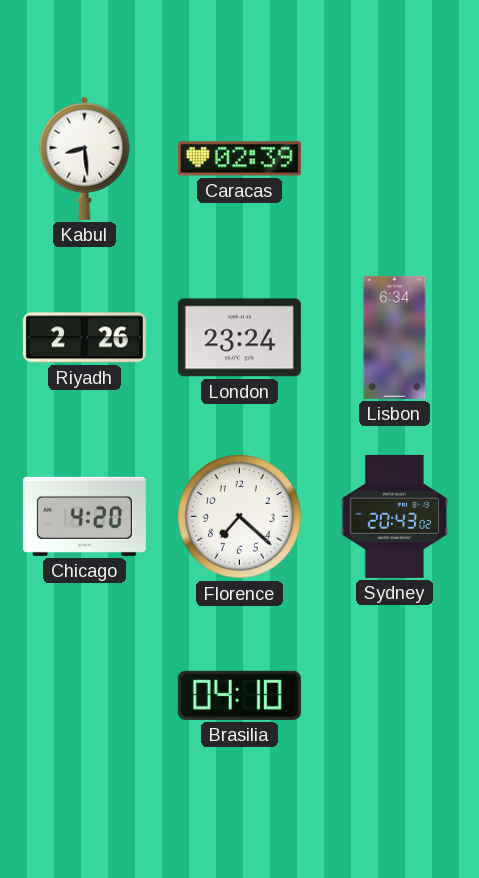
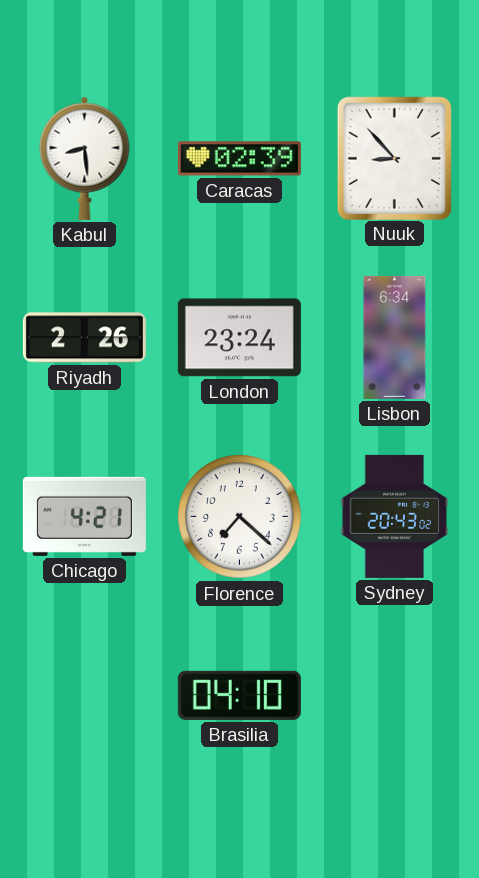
Nuuk: none -> 8:53 (394, 158)
Chicago: 4:20 -> 4:21 (84, 516)
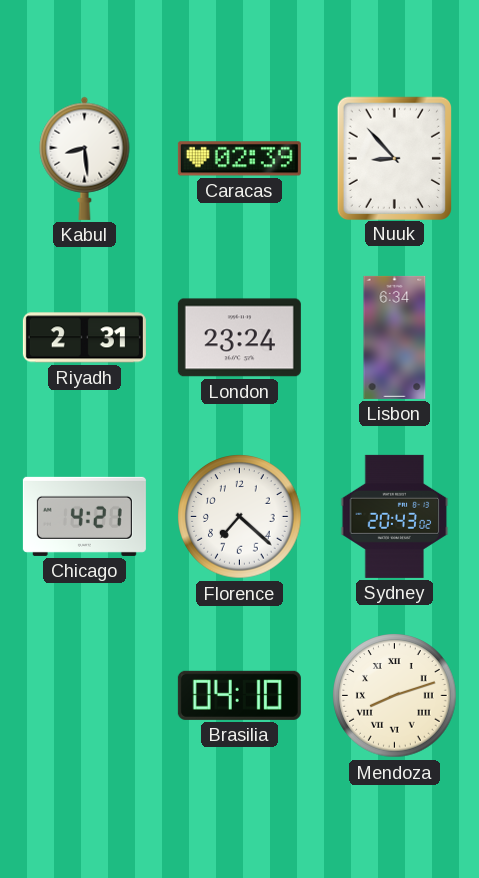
Riyadh: 2:26 -> 2:31 (84, 338)
Mendoza: none -> 8:12 (395, 696)
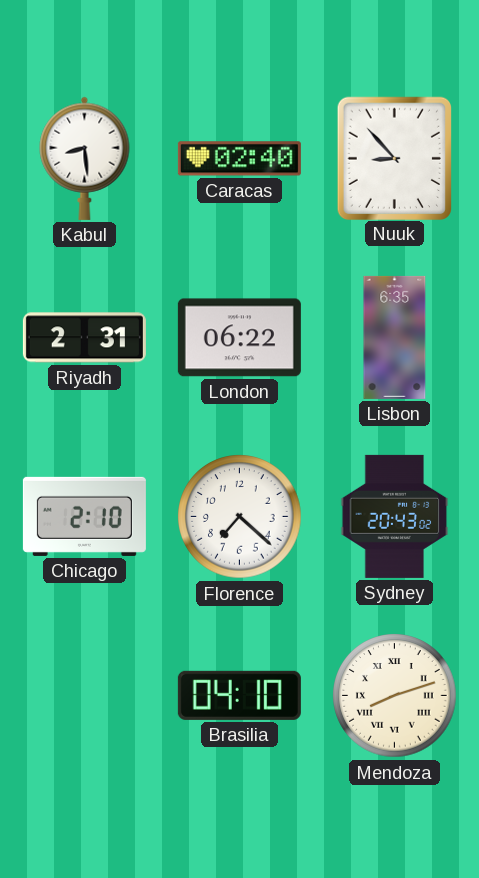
Caracas: 02:39 -> 02:40 (239, 159)
London: 23:24 -> 06:22 (239, 338)
Lisbon: 6:34 -> 6:35 (395, 337)
Chicago: 4:21 -> 2:10 (84, 516)
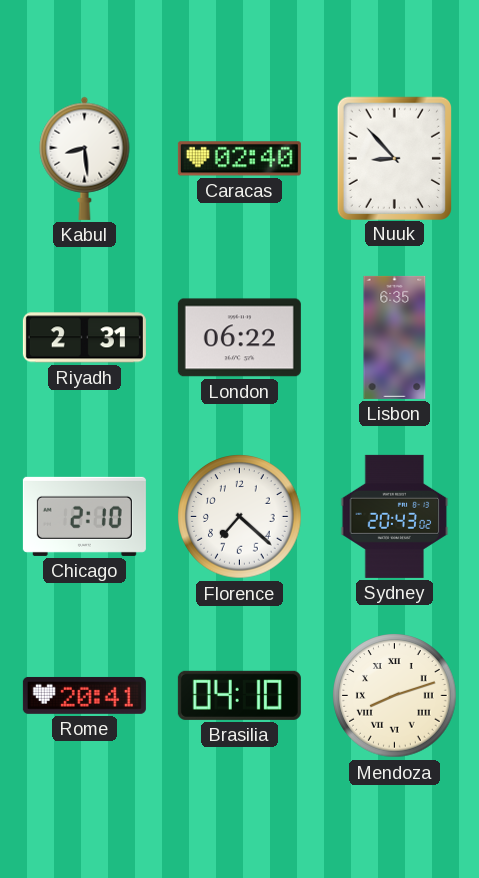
Rome: none -> 20:41 (84, 695)
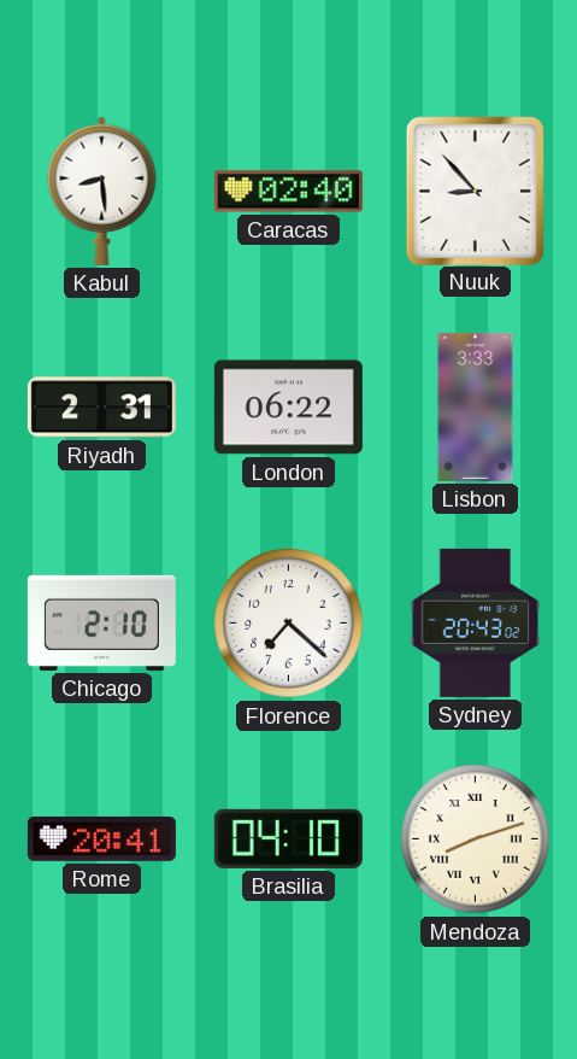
Lisbon: 6:35 -> 3:33 (476, 406)
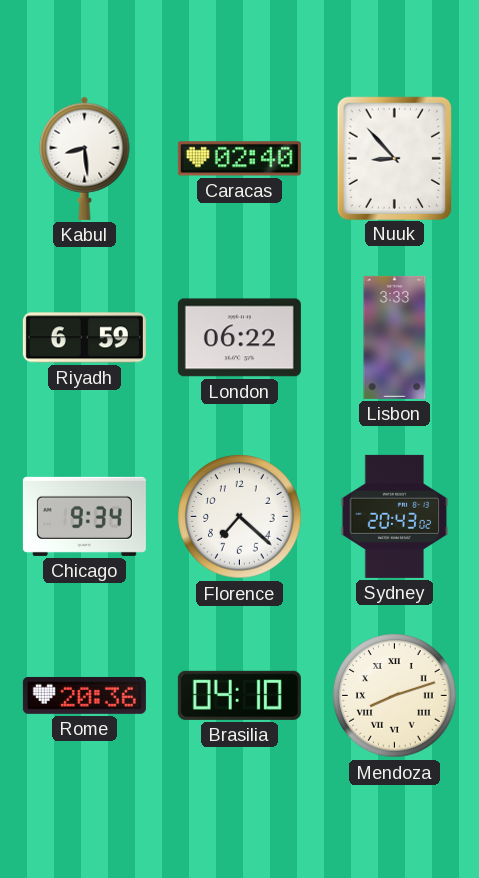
Riyadh: 2:31 -> 6:59 (84, 338)
Chicago: 2:10 -> 9:34 (84, 516)
Rome: 20:41 -> 20:36 (84, 695)
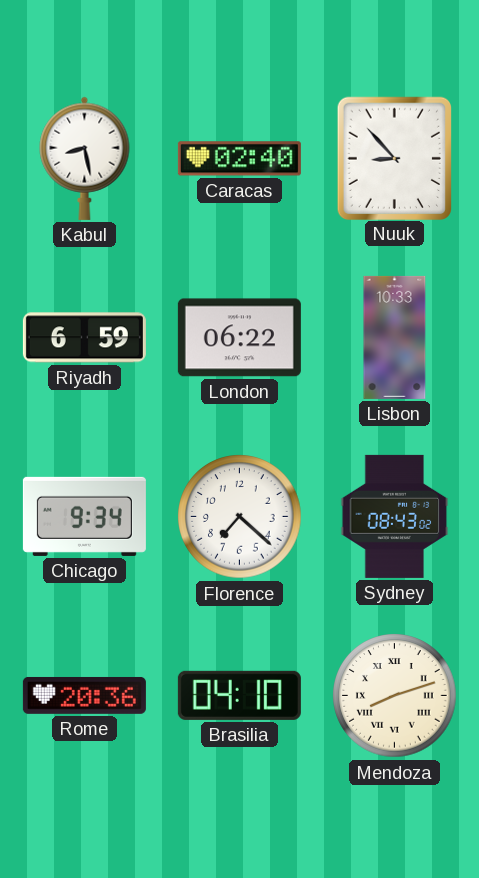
Kabul: 8:29 -> 8:28 (85, 158)
Lisbon: 3:33 -> 10:33 (395, 337)
Sydney: 20:43 -> 08:43 (395, 516)
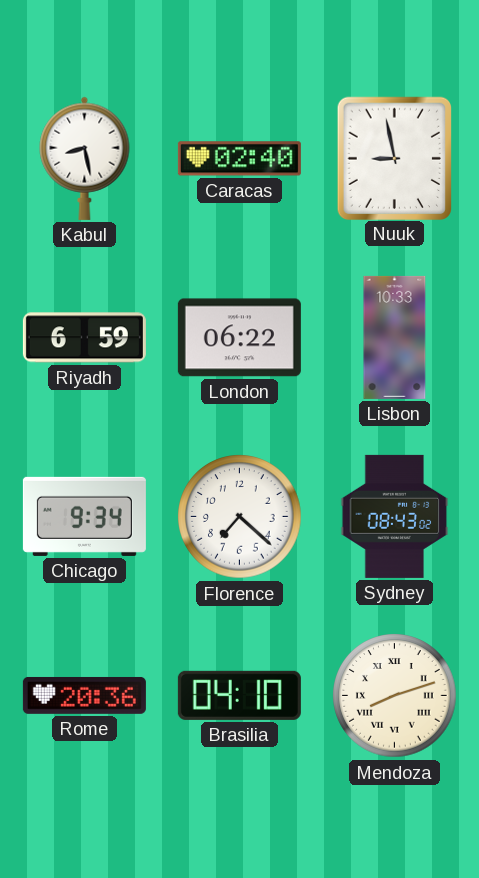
Nuuk: 8:53 -> 8:58 (394, 158)
